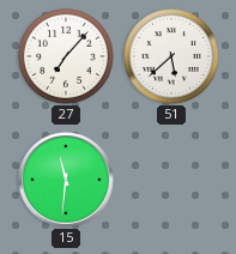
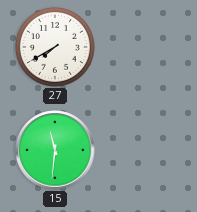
27: 7:07 -> 7:40 (56, 48)
51: 5:38 -> none (173, 58)
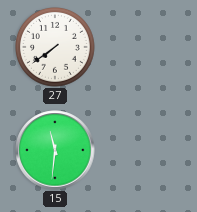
27: 7:40 -> 7:39 (56, 48)
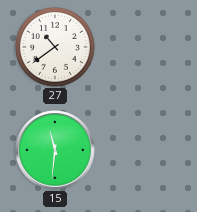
27: 7:39 -> 10:39 (56, 48)
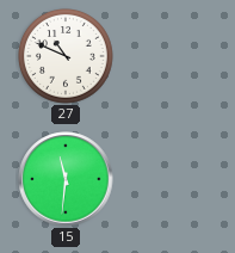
27: 10:39 -> 10:49 (67, 57)
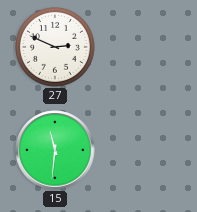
27: 10:49 -> 2:49 (56, 48)
